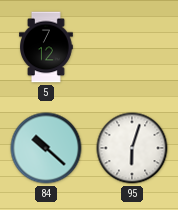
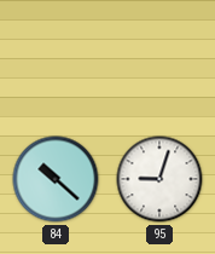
5: 7:12 -> none (46, 47)
95: 6:03 -> 9:03 (159, 179)
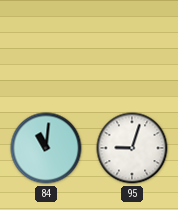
84: 10:22 -> 11:01 (46, 148)
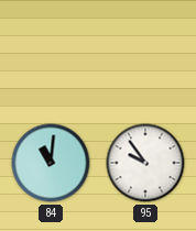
95: 9:03 -> 9:54 (145, 163)
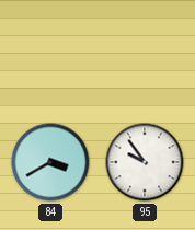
84: 11:01 -> 3:40 (50, 162)
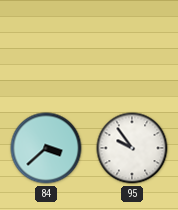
84: 3:40 -> 3:38 (46, 148)
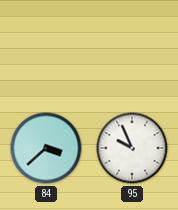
95: 9:54 -> 9:56 (132, 148)
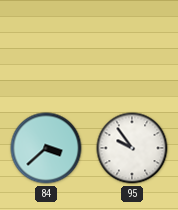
95: 9:56 -> 9:54 (132, 148)
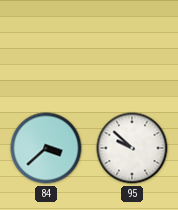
95: 9:54 -> 9:52 (132, 148)
